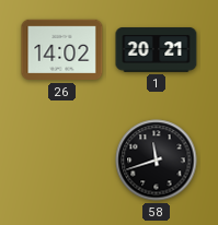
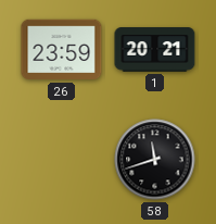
26: 14:02 -> 23:59 (62, 50)
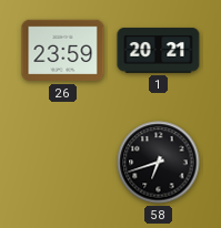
58: 11:42 -> 6:42 (159, 163)
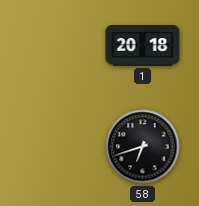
26: 23:59 -> none (63, 51)
1: 20:21 -> 20:18 (143, 46)
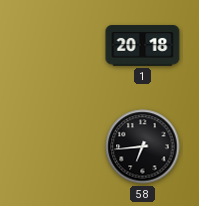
58: 6:42 -> 6:44 (143, 147)
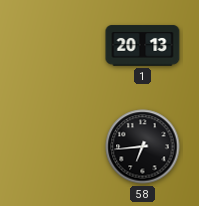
1: 20:18 -> 20:13 (143, 46)
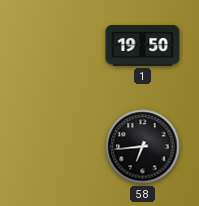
1: 20:13 -> 19:50 (143, 46)
